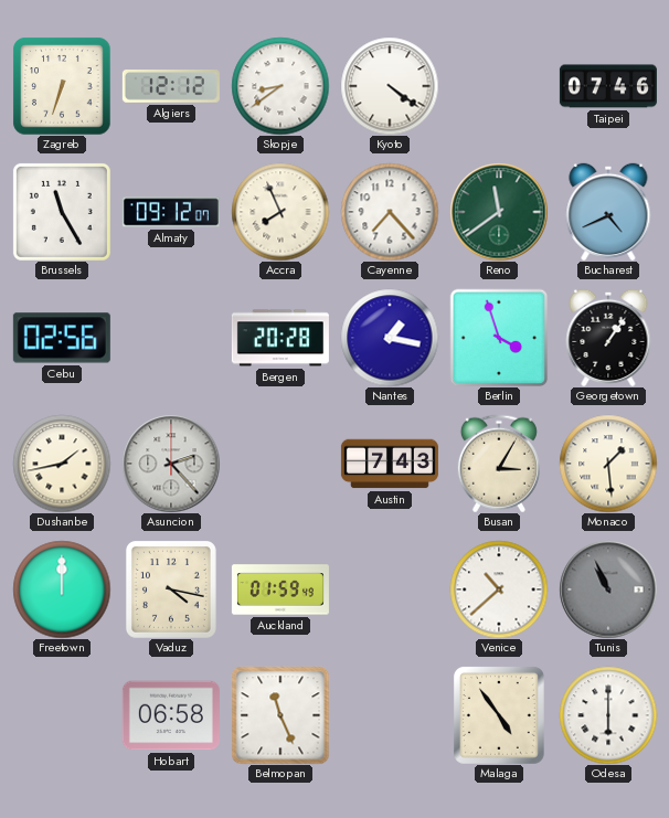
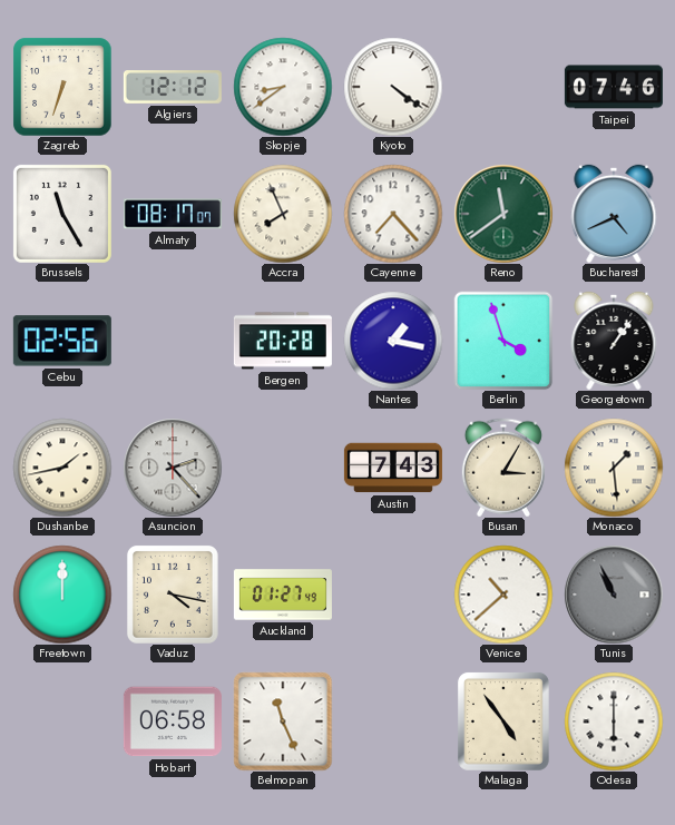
Almaty: 09:12 -> 08:17 (173, 214)
Auckland: 01:59 -> 01:27 (283, 595)
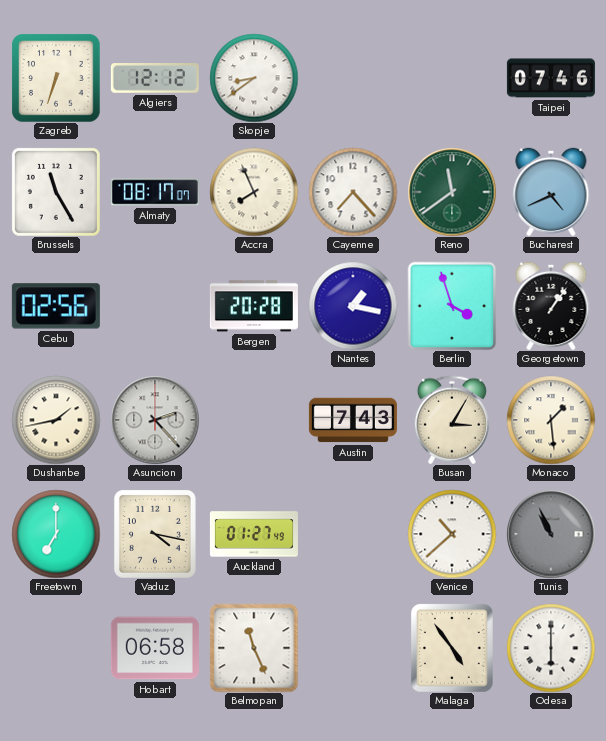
Kyoto: 4:21 -> none (393, 87)
Freetown: 12:00 -> 7:00 (56, 534)
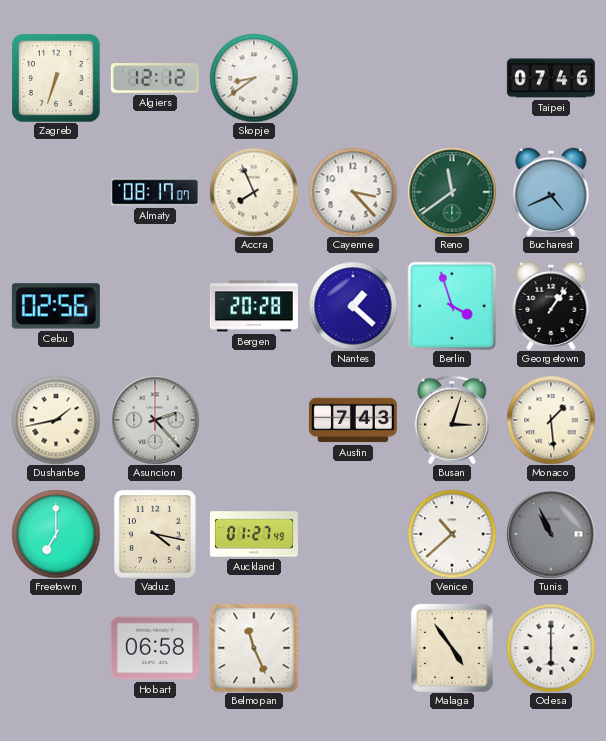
Brussels: 11:25 -> none (56, 192)
Cayenne: 7:23 -> 3:23 (353, 192)
Nantes: 1:17 -> 1:22 (353, 306)
Busan: 3:05 -> 3:03 (452, 420)
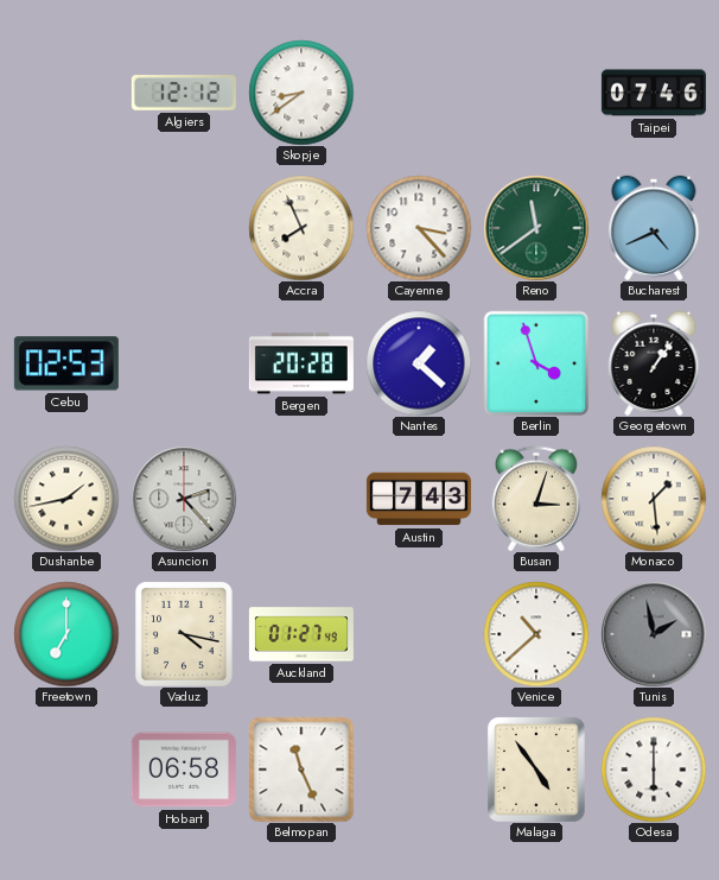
Zagreb: 6:33 -> none (56, 78)
Almaty: 08:17 -> none (155, 192)
Cebu: 02:56 -> 02:53 (66, 363)
Tunis: 10:56 -> 1:58 (654, 634)
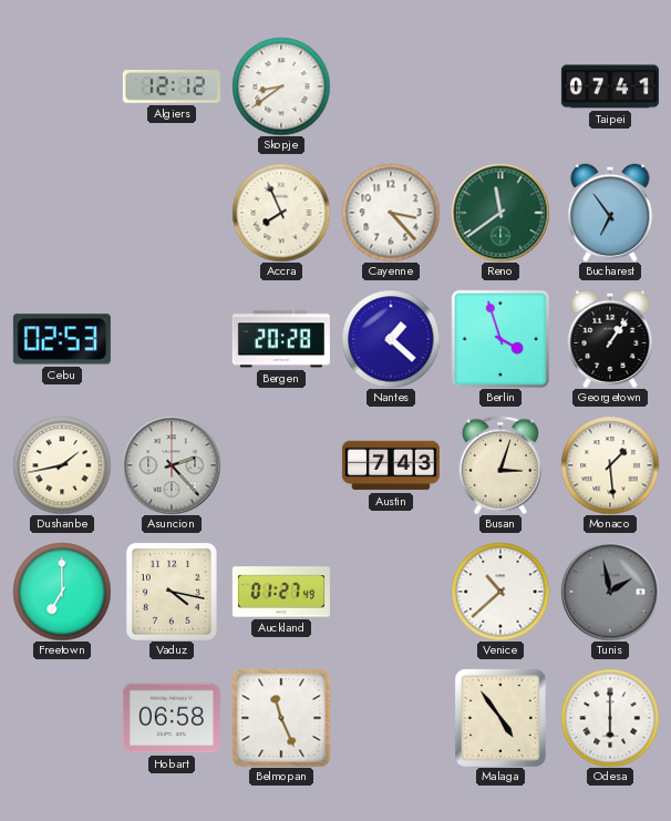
Taipei: 07:46 -> 07:41 (610, 86)
Bucharest: 4:41 -> 6:54 (610, 212)
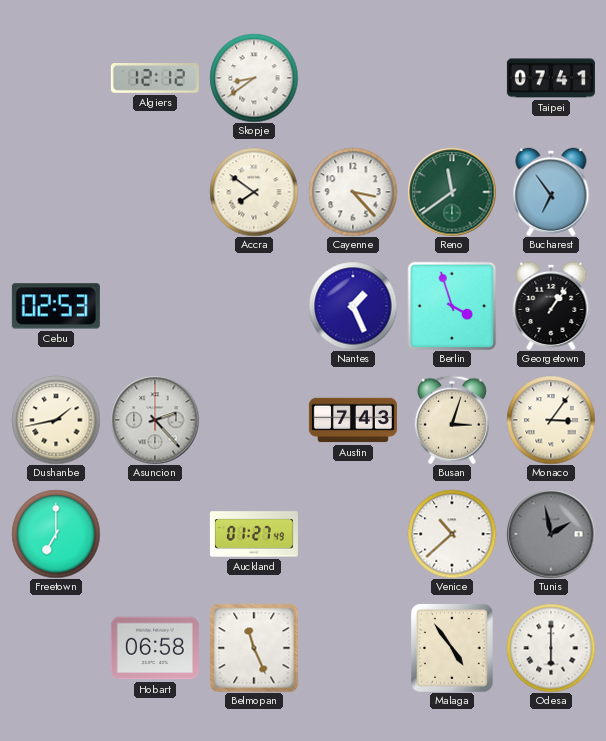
Accra: 7:56 -> 7:51 (254, 192)
Bergen: 20:28 -> none (281, 339)
Nantes: 1:22 -> 1:26 (353, 306)
Monaco: 1:29 -> 3:06 (551, 420)
Vaduz: 4:17 -> none (172, 592)
